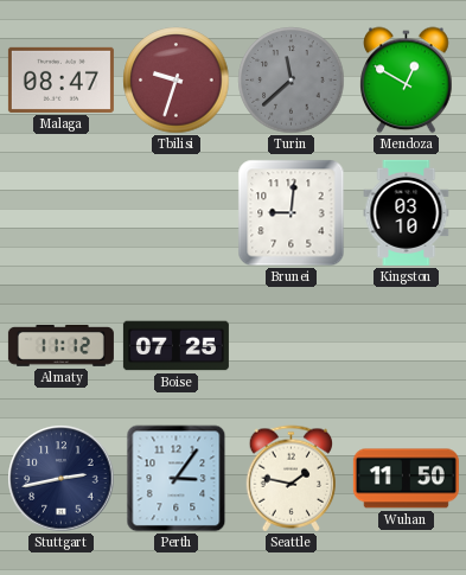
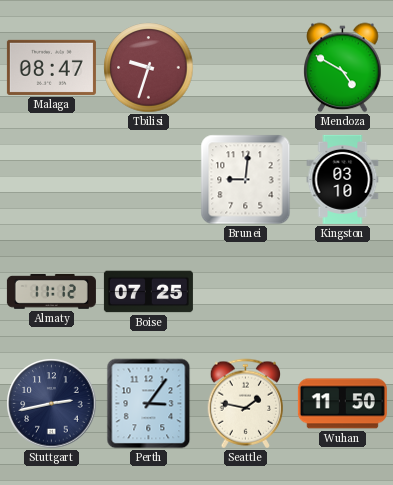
Turin: 11:38 -> none (292, 81)
Mendoza: 12:50 -> 4:50 (343, 68)
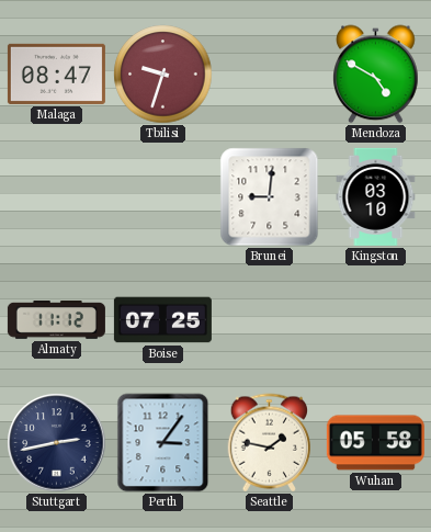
Wuhan: 11:50 -> 05:58 (375, 443)
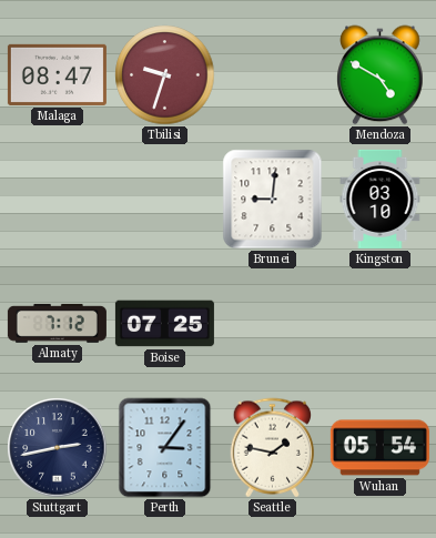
Almaty: 11:12 -> 7:12 (57, 323)
Wuhan: 05:58 -> 05:54 (379, 448)
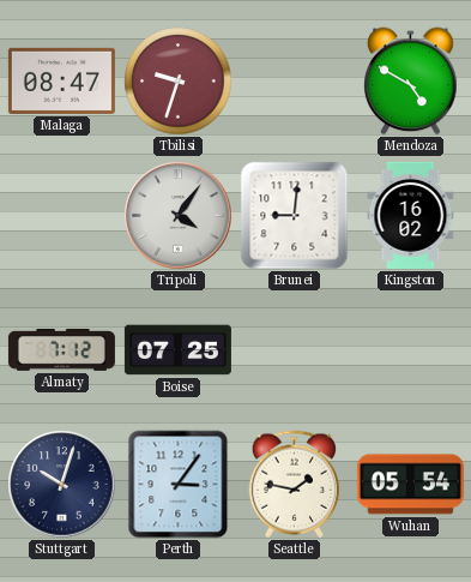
Tripoli: none -> 4:06 (179, 216)
Kingston: 03:10 -> 16:02 (411, 215)
Stuttgart: 2:43 -> 10:03 (62, 485)
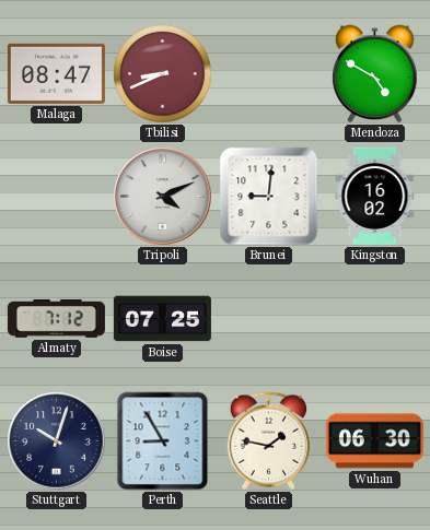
Tbilisi: 9:33 -> 8:41 (163, 74)
Tripoli: 4:06 -> 4:11 (163, 197)
Perth: 3:06 -> 8:55 (163, 441)
Wuhan: 05:54 -> 06:30 (374, 441)
